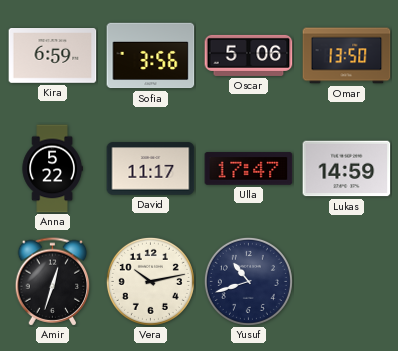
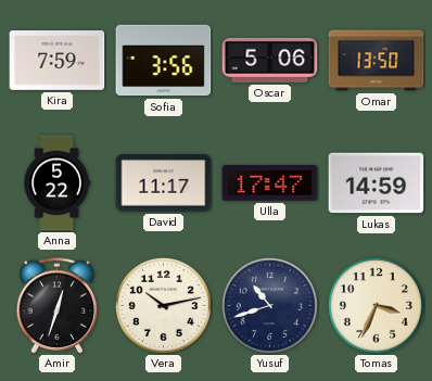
Kira: 6:59 -> 7:59 (58, 61)
Tomas: none -> 3:34 (376, 305)
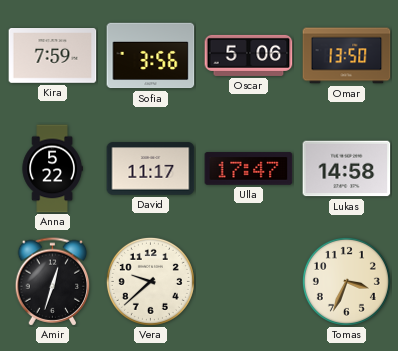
Lukas: 14:59 -> 14:58 (347, 169)
Vera: 10:13 -> 9:38 (150, 281)
Yusuf: 10:42 -> none (269, 305)
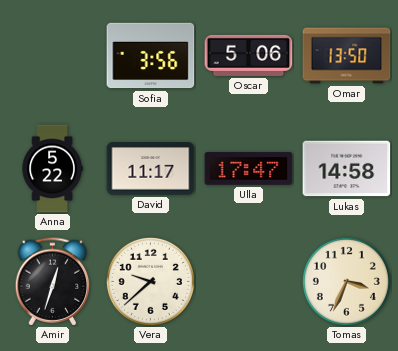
Kira: 7:59 -> none (53, 56)
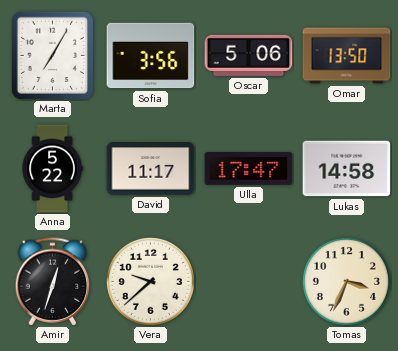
Marta: none -> 7:05 (52, 55)
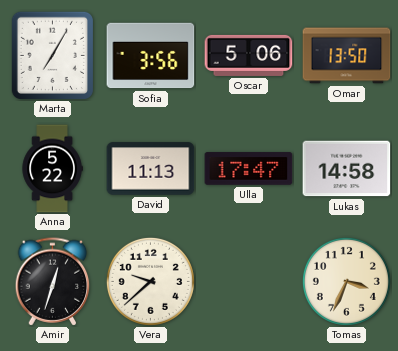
David: 11:17 -> 11:13 (151, 169)
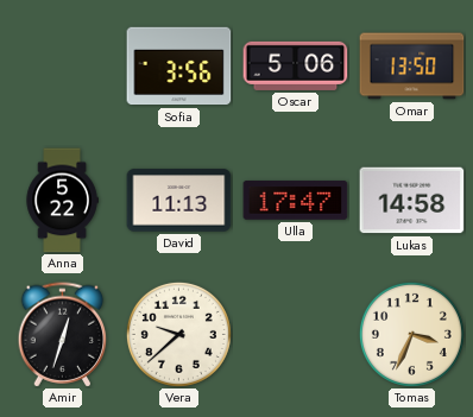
Marta: 7:05 -> none (52, 55)
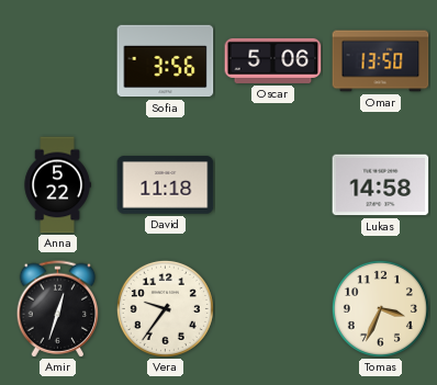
David: 11:13 -> 11:18 (166, 185)
Ulla: 17:47 -> none (296, 201)
Vera: 9:38 -> 9:36 (165, 308)
